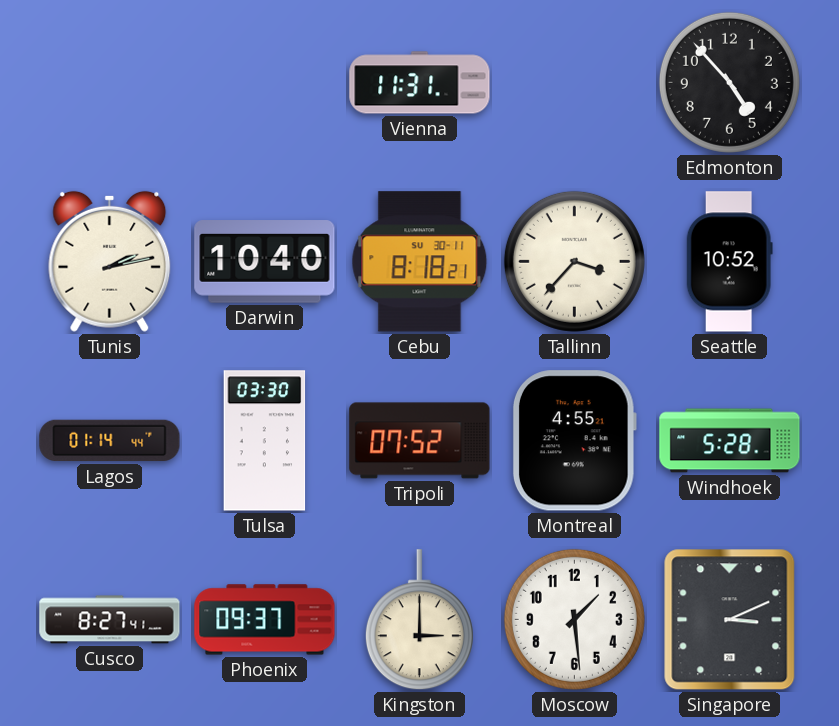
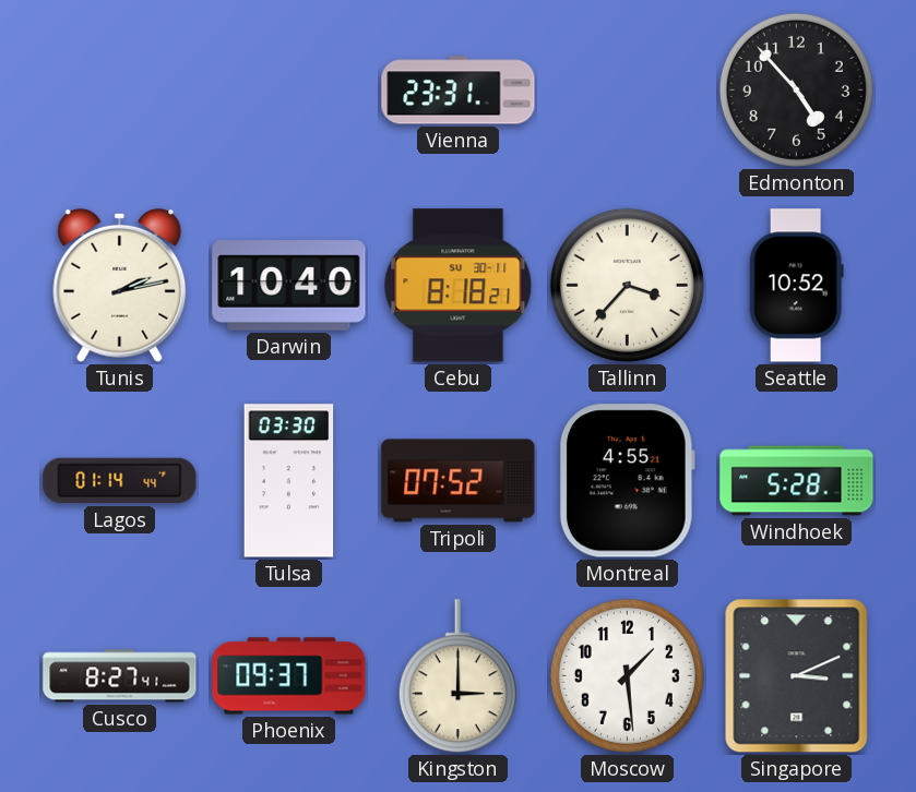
Vienna: 11:31 -> 23:31 (459, 91)
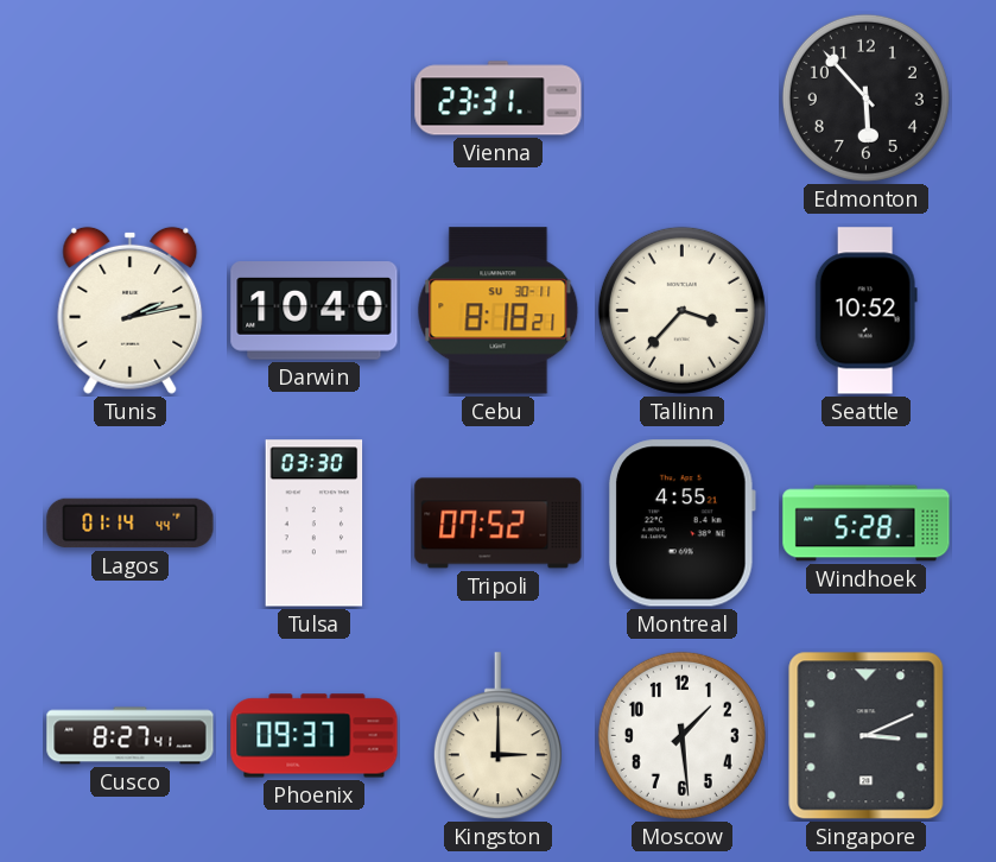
Edmonton: 4:53 -> 5:53 (865, 97)
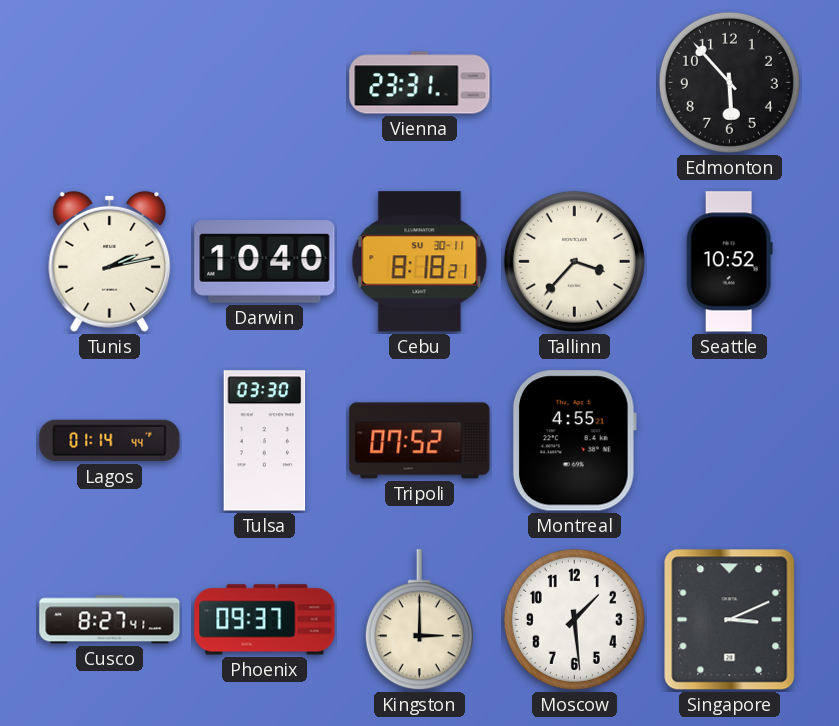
Windhoek: 5:28 -> none (867, 524)
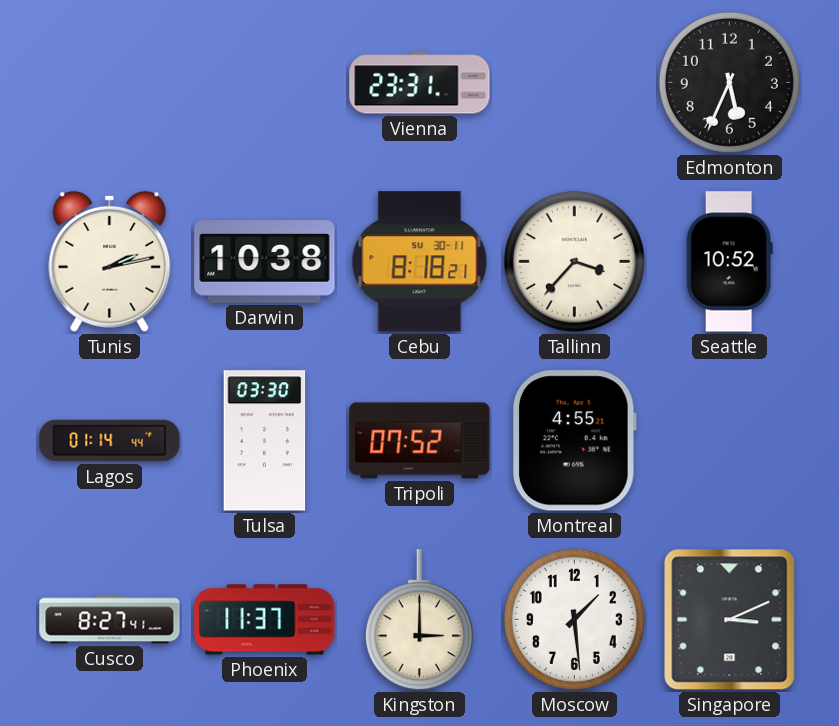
Edmonton: 5:53 -> 5:34 (729, 82)
Darwin: 10:40 -> 10:38 (265, 262)
Phoenix: 09:37 -> 11:37 (265, 620)
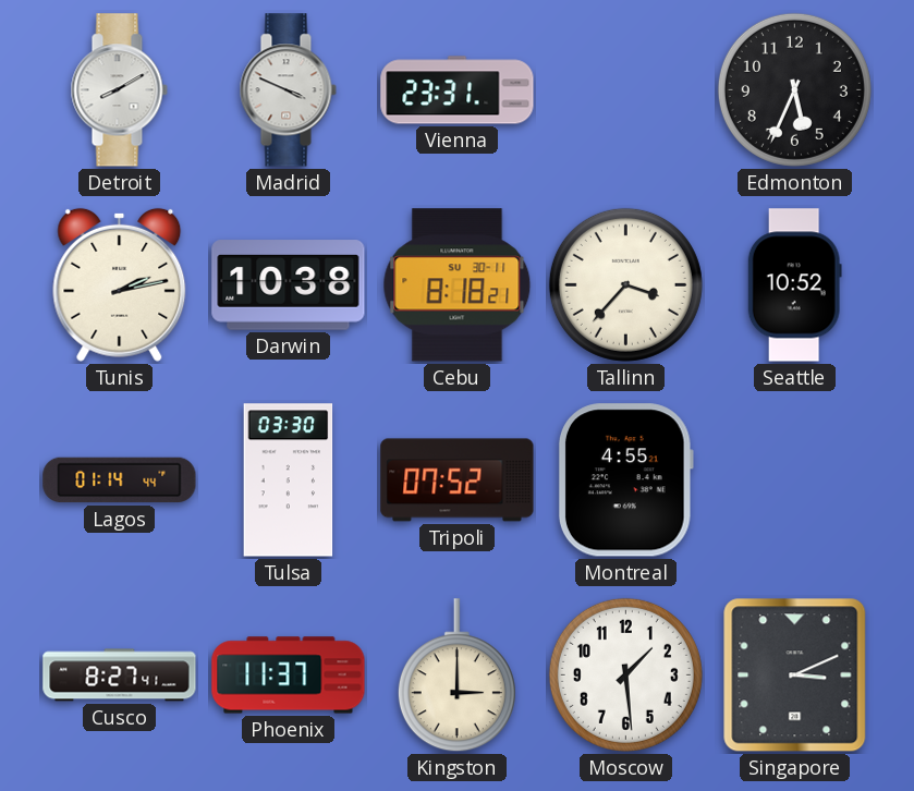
Detroit: none -> 8:10 (119, 90)
Madrid: none -> 3:49 (288, 90)
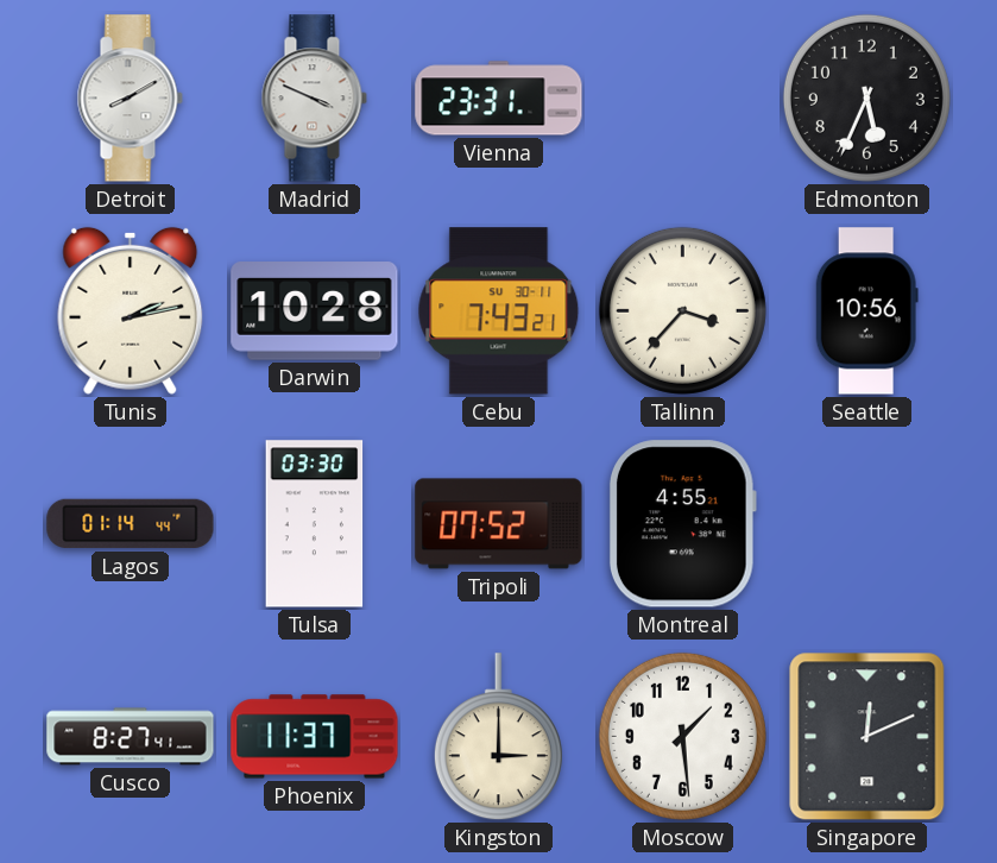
Darwin: 10:38 -> 10:28 (315, 311)
Cebu: 8:18 -> 7:43 (499, 311)
Seattle: 10:52 -> 10:56 (866, 311)
Singapore: 3:11 -> 12:11 (867, 737)
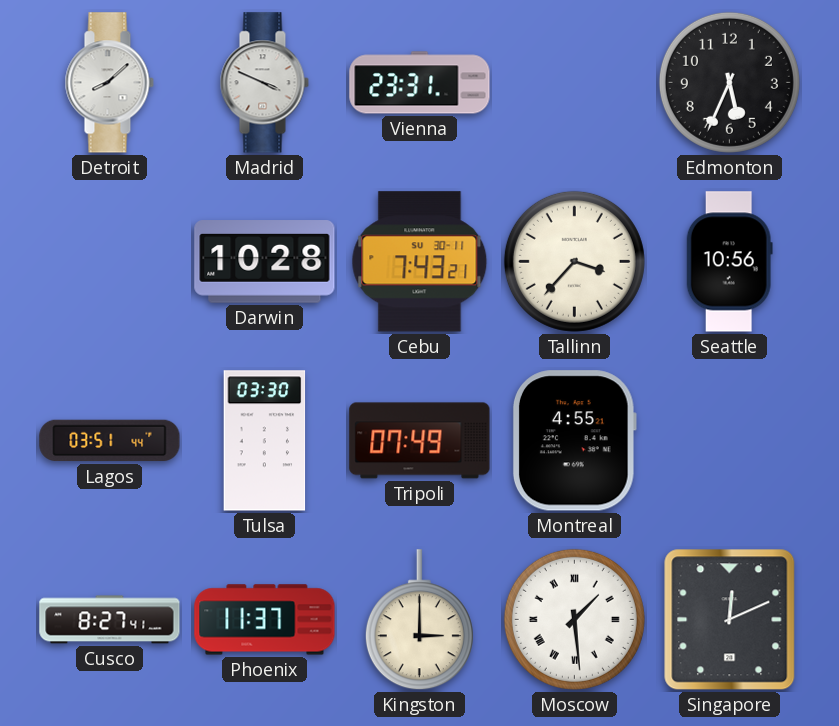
Detroit: 8:10 -> 8:08 (109, 83)
Tunis: 2:13 -> none (131, 310)
Lagos: 01:14 -> 03:51 (110, 441)
Tripoli: 07:52 -> 07:49 (420, 441)
Moscow numerals: Arabic -> Roman (574, 619)
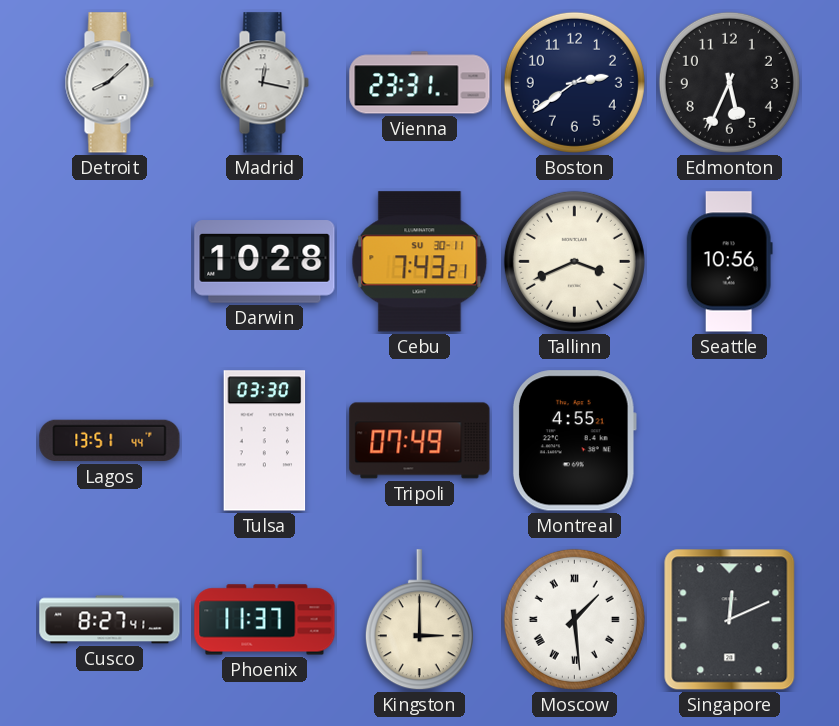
Madrid: 3:49 -> 12:17 (264, 83)
Boston: none -> 2:39 (574, 82)
Tallinn: 3:37 -> 3:41 (574, 261)
Lagos: 03:51 -> 13:51 (110, 441)
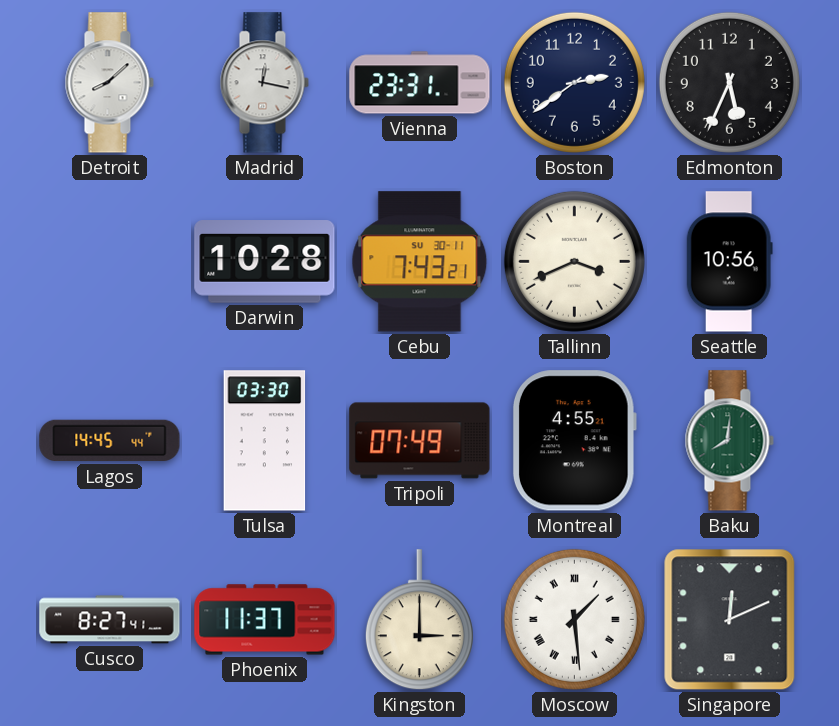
Lagos: 13:51 -> 14:45 (110, 441)
Baku: none -> 8:01 (729, 441)
